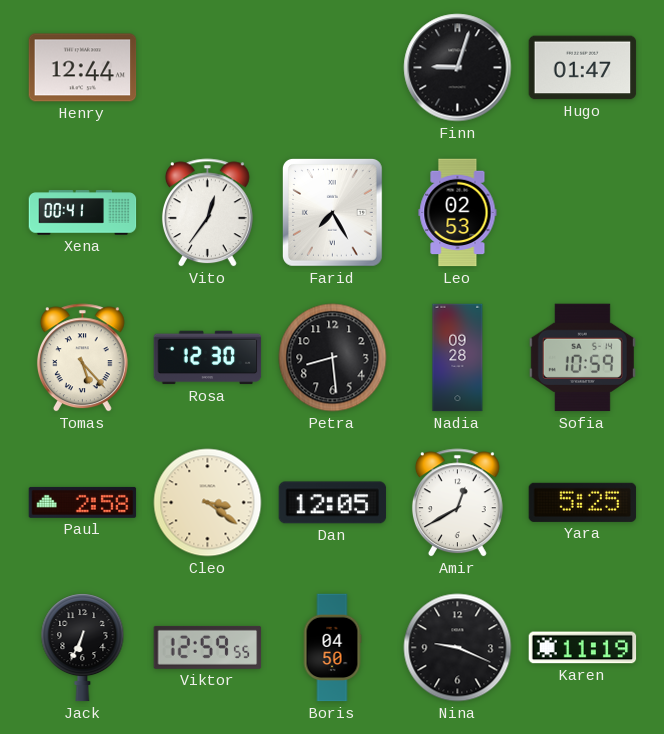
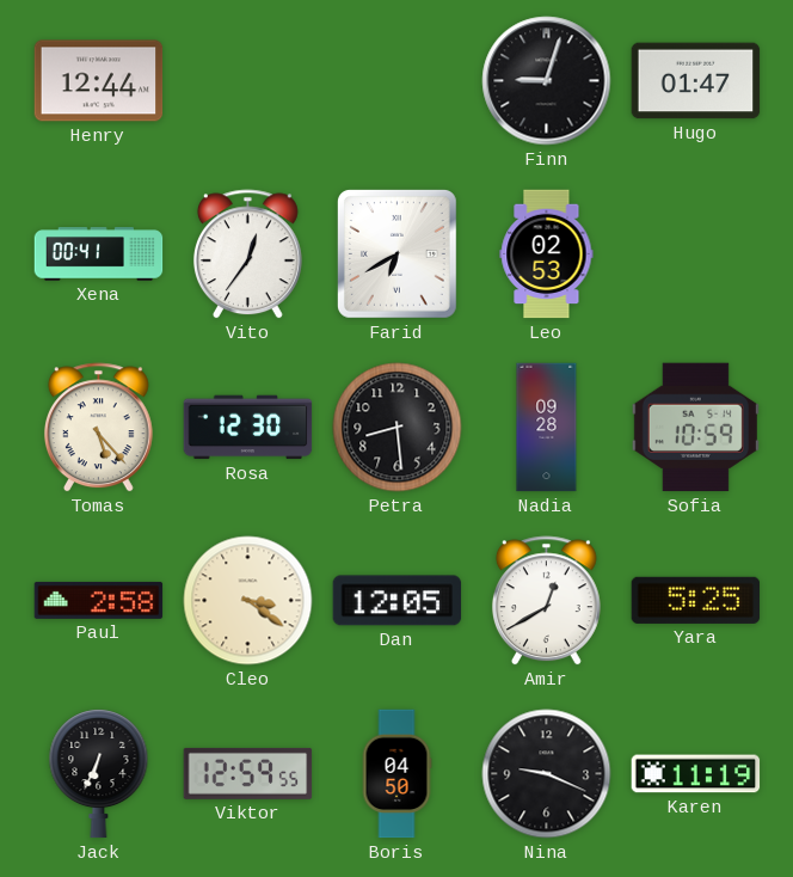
Farid: 7:25 -> 6:40 (396, 254)
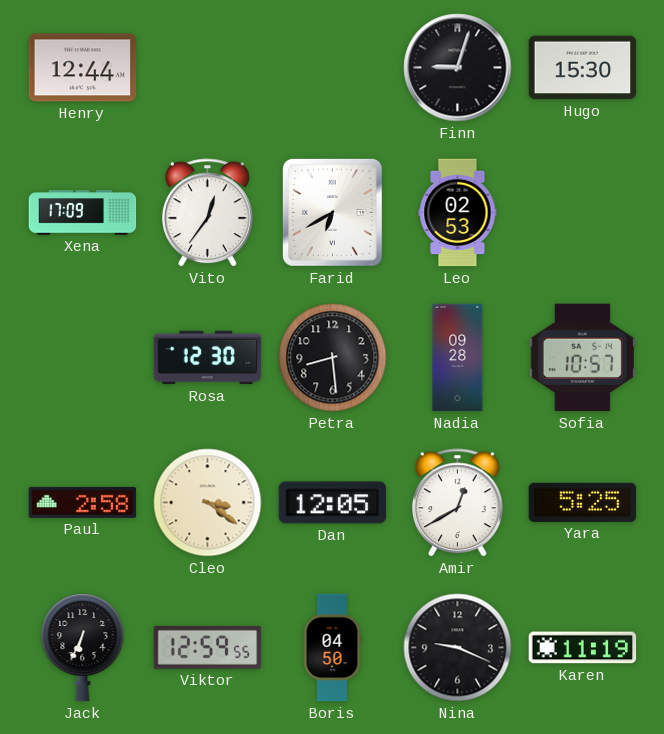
Hugo: 01:47 -> 15:30 (583, 68)
Xena: 00:41 -> 17:09 (83, 213)
Tomas: 5:23 -> none (98, 428)
Sofia: 10:59 -> 10:57 (582, 358)
